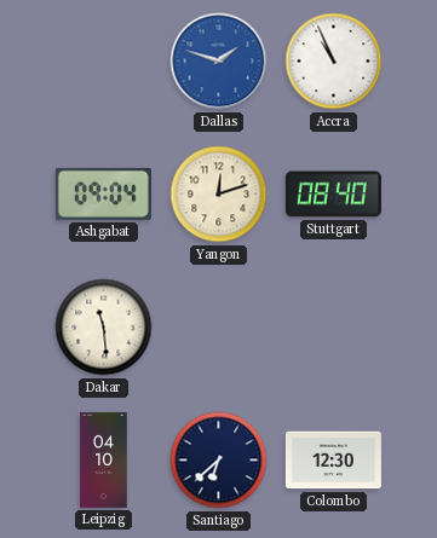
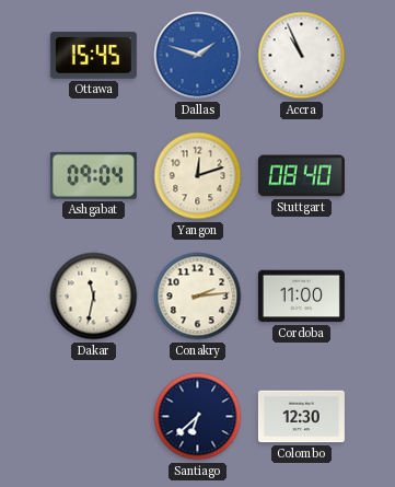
Ottawa: none -> 15:45 (93, 55)
Dakar: 11:29 -> 11:32 (94, 297)
Conakry: none -> 2:14 (198, 297)
Cordoba: none -> 11:00 (301, 297)
Leipzig: 04:10 -> none (104, 459)
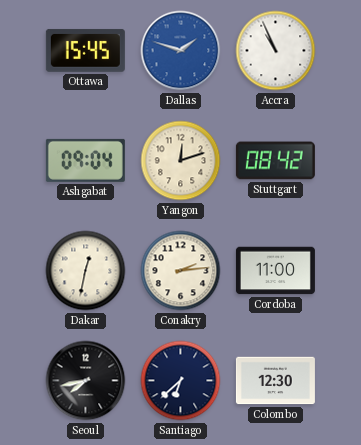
Stuttgart: 08:40 -> 08:42 (275, 161)
Dakar: 11:32 -> 12:32 (86, 271)
Seoul: none -> 7:43 (86, 381)
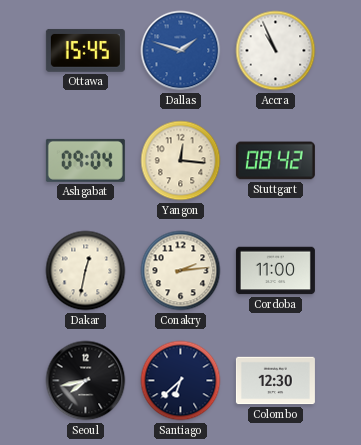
Yangon: 12:12 -> 12:16 (181, 161)
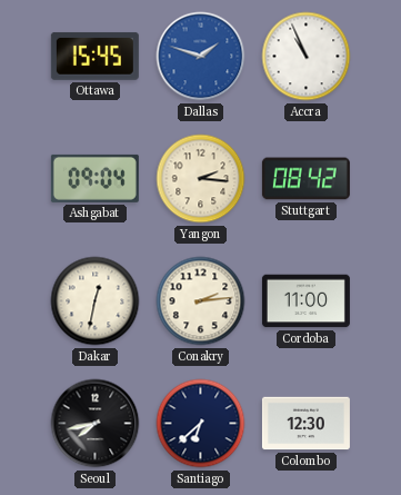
Yangon: 12:16 -> 2:16 (201, 179)
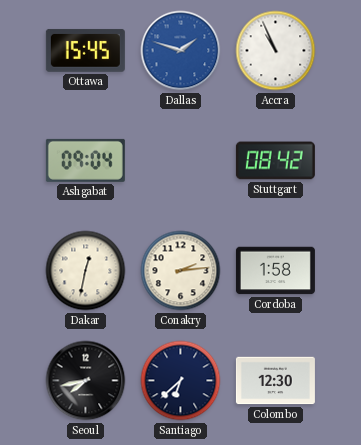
Yangon: 2:16 -> none (201, 179)
Cordoba: 11:00 -> 1:58 (275, 271)
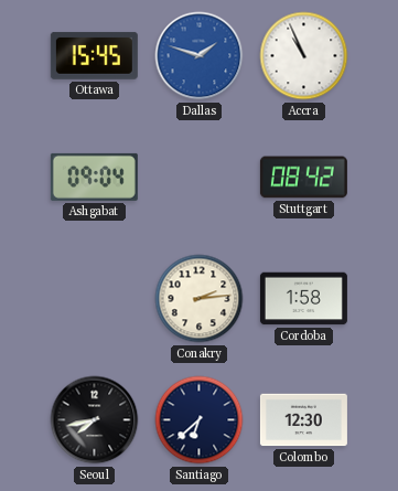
Dakar: 12:32 -> none (86, 271)
